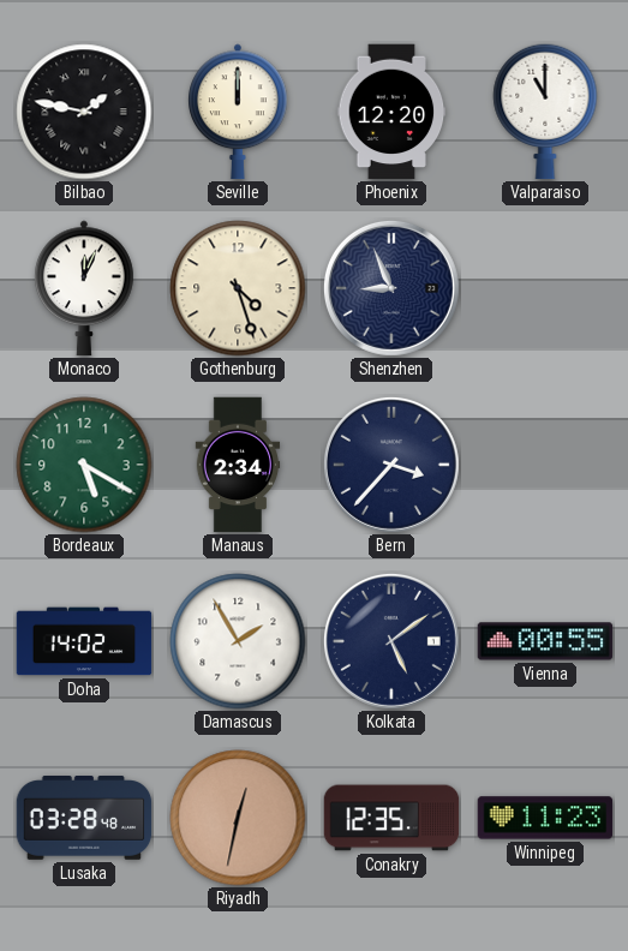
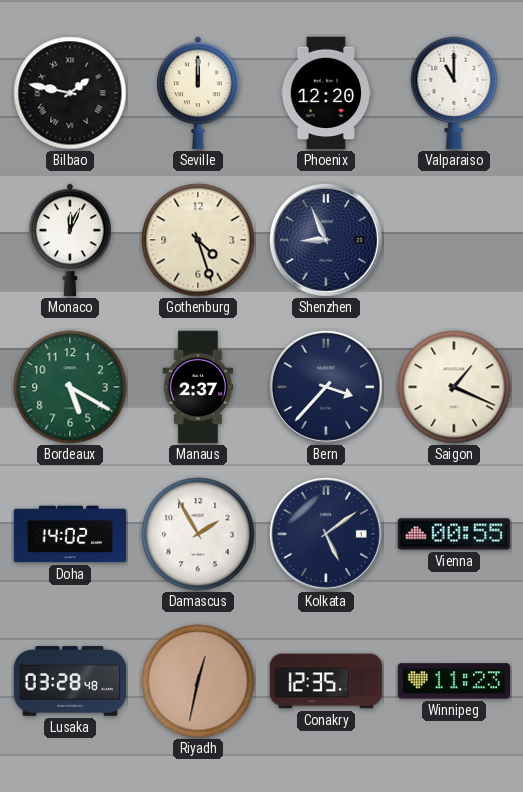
Manaus: 2:34 -> 2:37 (198, 387)
Saigon: none -> 1:19 (454, 387)
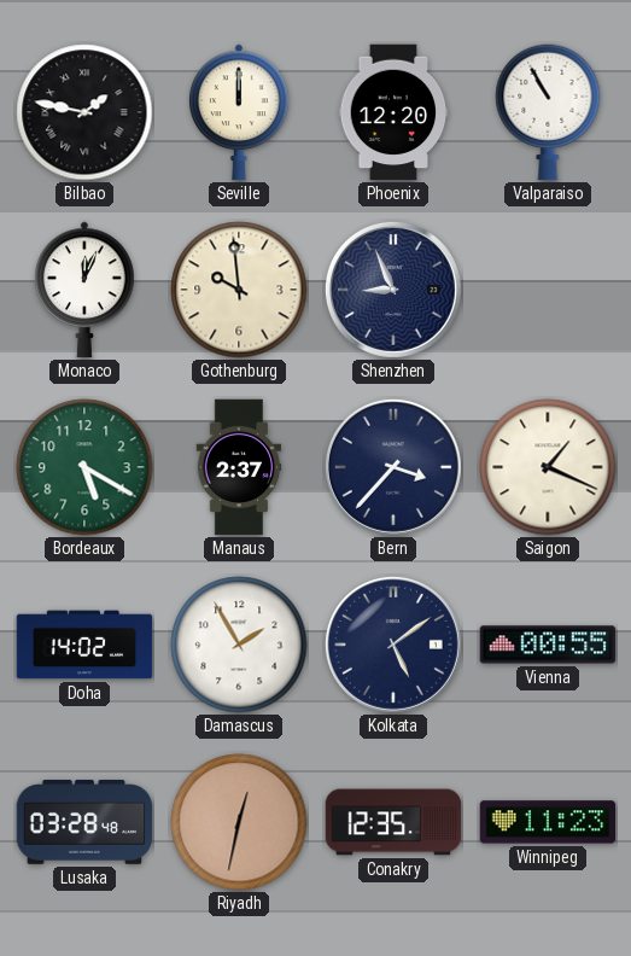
Valparaiso: 11:00 -> 10:55 (548, 112)
Gothenburg: 4:27 -> 9:59 (239, 290)
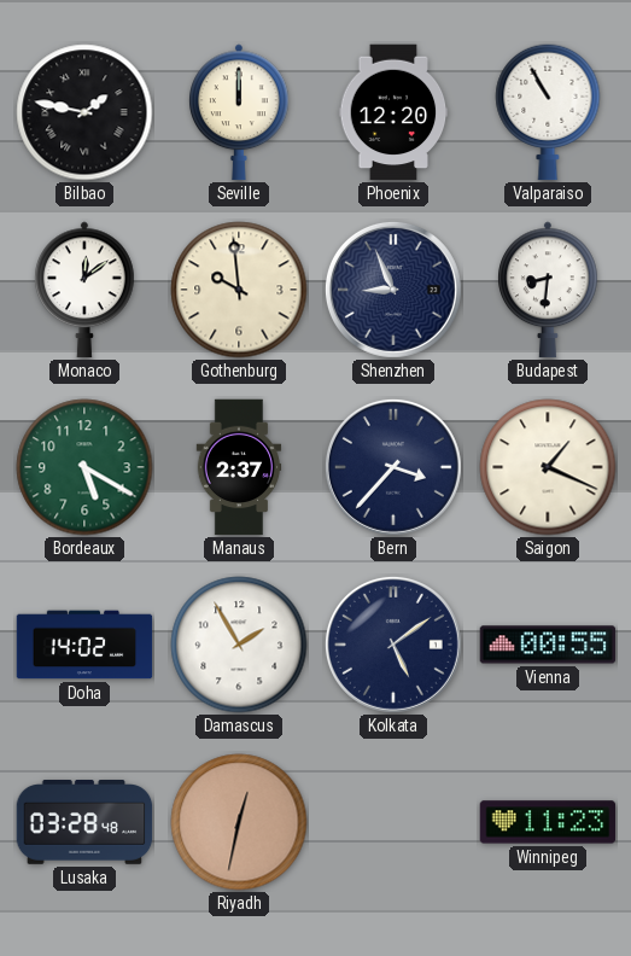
Monaco: 12:04 -> 12:09 (86, 290)
Budapest: none -> 8:31 (549, 290)
Conakry: 12:35 -> none (393, 822)
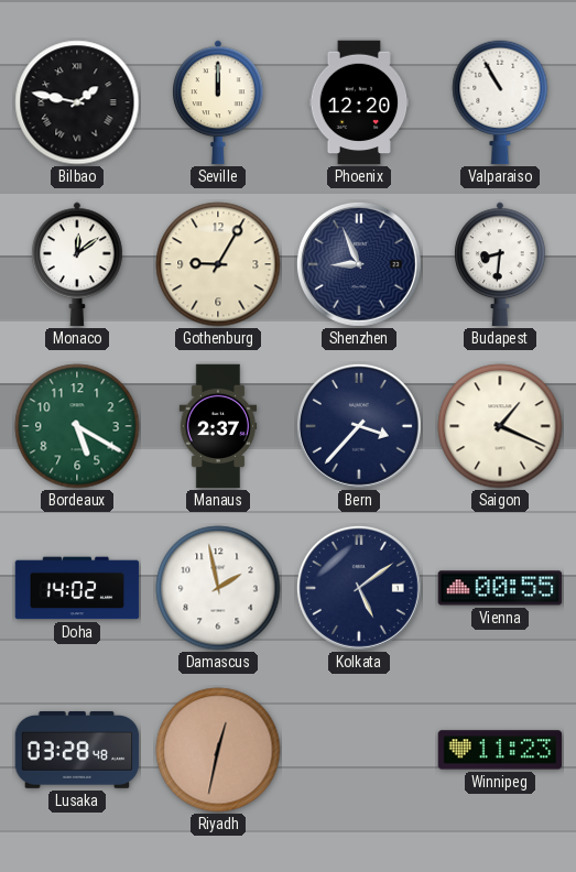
Gothenburg: 9:59 -> 9:05 (218, 264)
Damascus: 1:55 -> 1:58 (218, 588)
